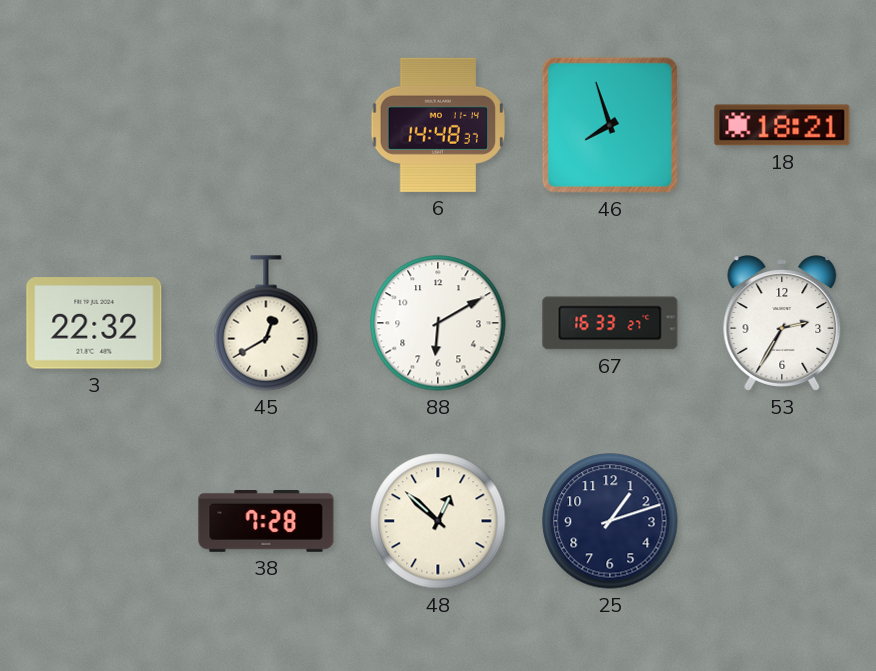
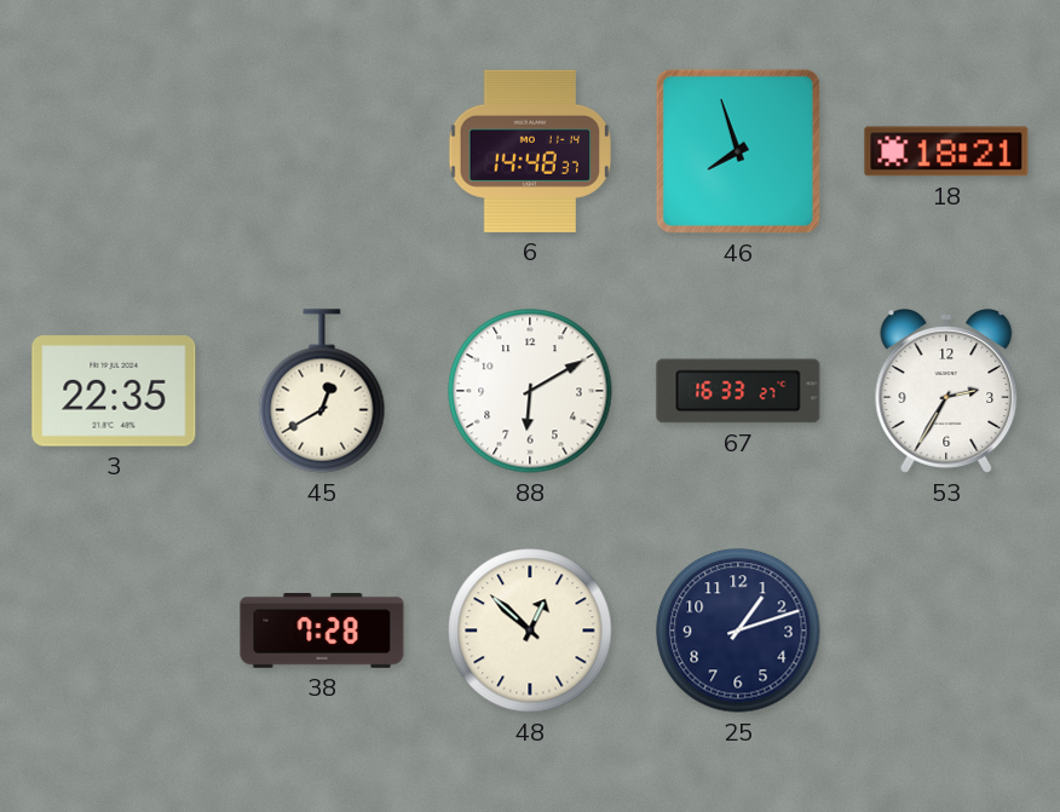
3: 22:32 -> 22:35 (114, 391)
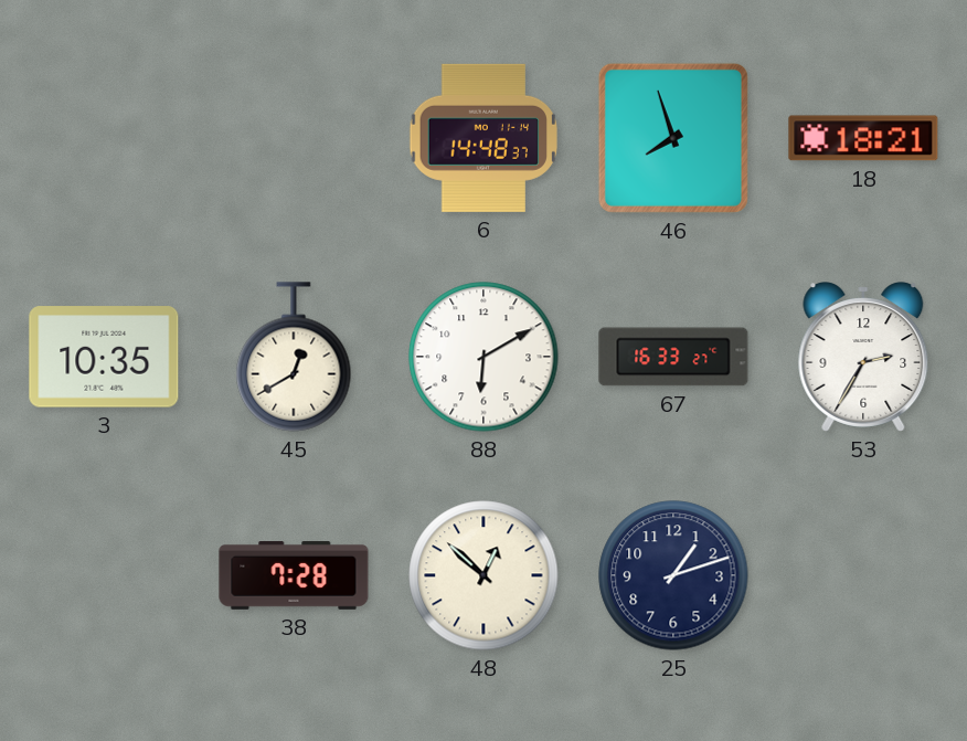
3: 22:35 -> 10:35 (104, 357)
